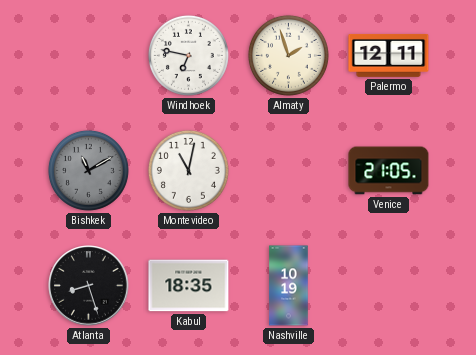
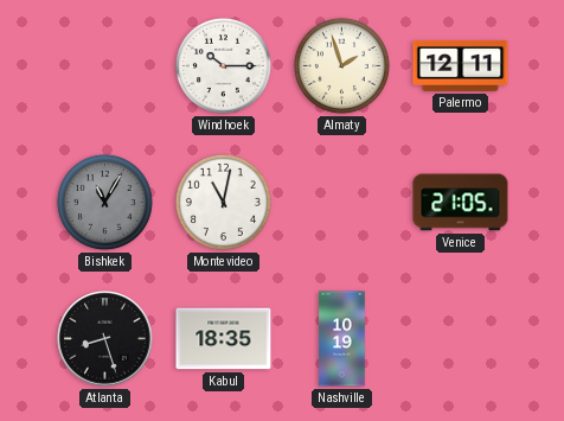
Windhoek: 6:47 -> 10:15 (223, 65)
Bishkek: 11:10 -> 11:05 (104, 202)
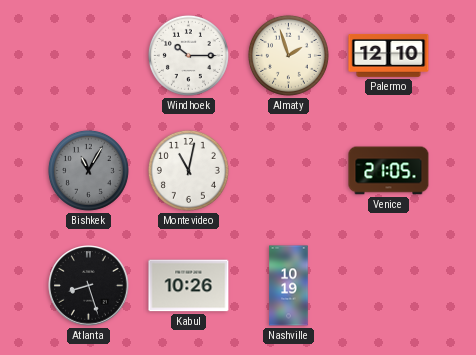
Palermo: 12:11 -> 12:10 (389, 55)
Kabul: 18:35 -> 10:26 (189, 286)
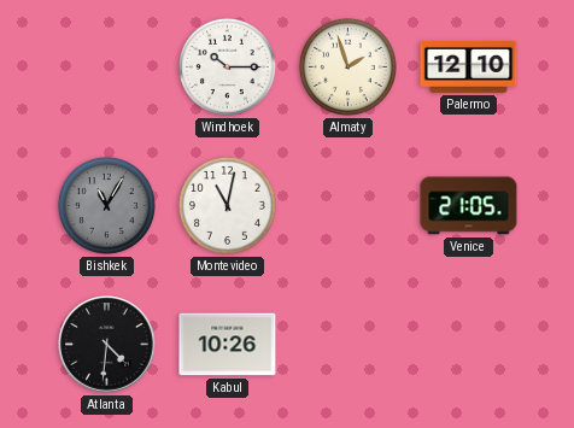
Atlanta: 8:27 -> 4:31 (107, 345)
Nashville: 10:19 -> none (289, 286)
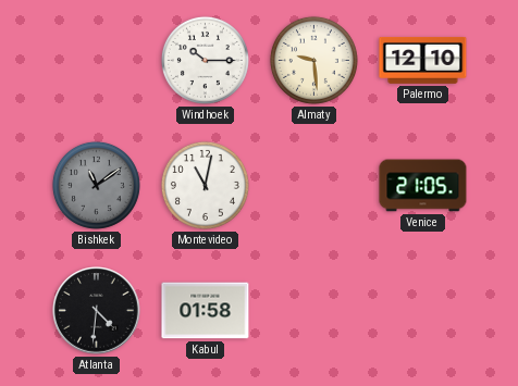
Almaty: 1:57 -> 9:29 (313, 60)
Bishkek: 11:05 -> 11:09 (96, 185)
Kabul: 10:26 -> 01:58 (206, 311)
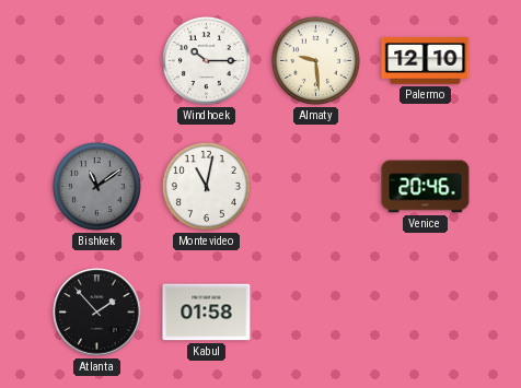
Venice: 21:05 -> 20:46 (426, 187)
Atlanta: 4:31 -> 1:53 (97, 313)
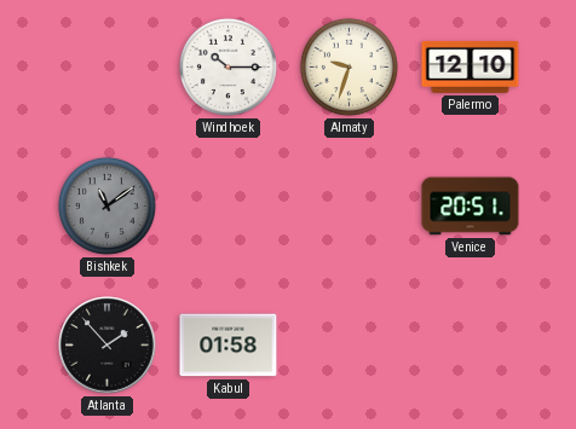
Almaty: 9:29 -> 9:33 (349, 66)
Montevideo: 11:02 -> none (206, 186)
Venice: 20:46 -> 20:51 (471, 207)
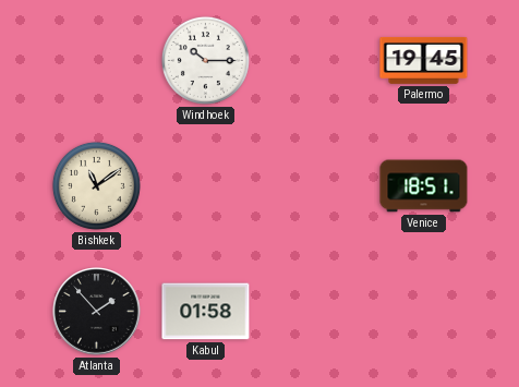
Almaty: 9:33 -> none (349, 66)
Palermo: 12:10 -> 19:45 (424, 60)
Bishkek dial: grey -> cream (96, 185)
Venice: 20:51 -> 18:51 (424, 186)
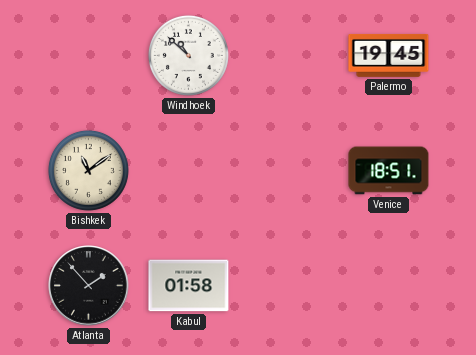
Windhoek: 10:15 -> 10:52 (188, 55)
